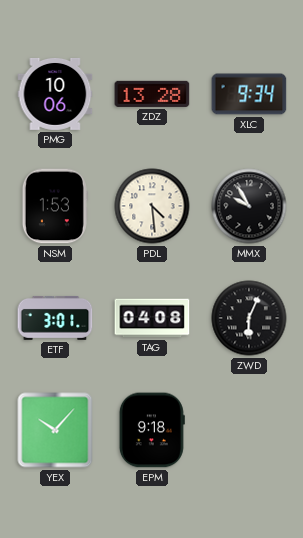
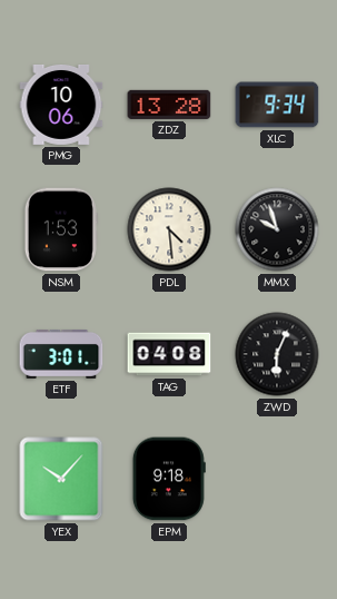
MMX: 9:55 -> 9:57 (277, 229)
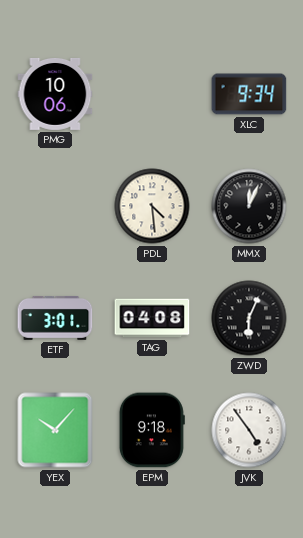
ZDZ: 13:28 -> none (169, 105)
NSM: 1:53 -> none (61, 229)
MMX: 9:57 -> 12:04 (249, 206)
JVK: none -> 4:54 (249, 430)
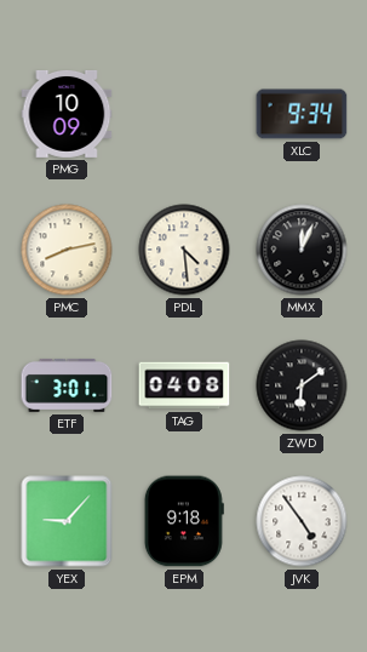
PMG: 10:06 -> 10:09 (67, 114)
PMC: none -> 8:13 (67, 250)
ZWD: 6:04 -> 6:09 (302, 385)
YEX: 10:07 -> 9:07 (67, 521)
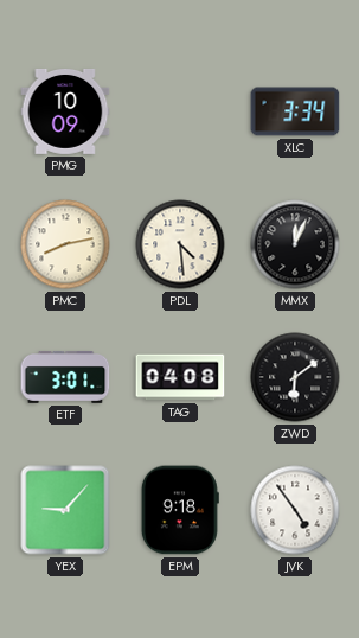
XLC: 9:34 -> 3:34 (295, 111)
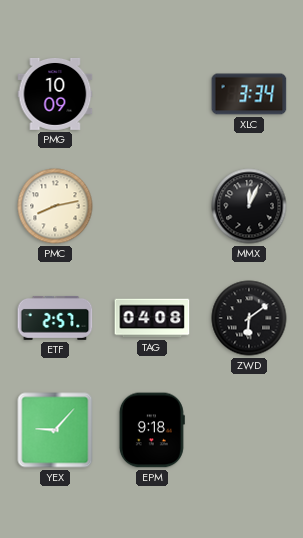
PDL: 4:29 -> none (180, 244)
ETF: 3:01 -> 2:57 (55, 318)
JVK: 4:54 -> none (295, 510)
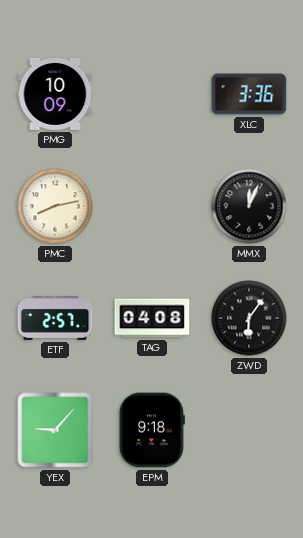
XLC: 3:34 -> 3:36 (249, 94)
ZWD: 6:09 -> 6:06 (249, 318)
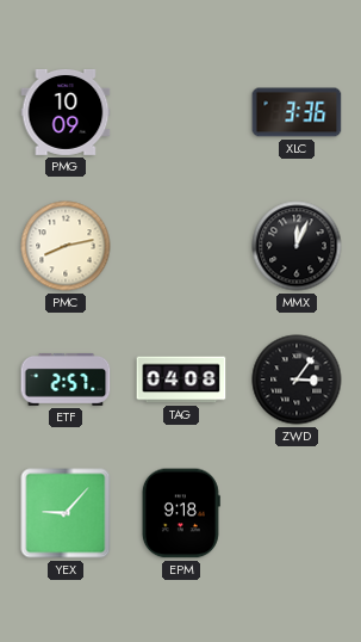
ZWD: 6:06 -> 3:06 (297, 379)
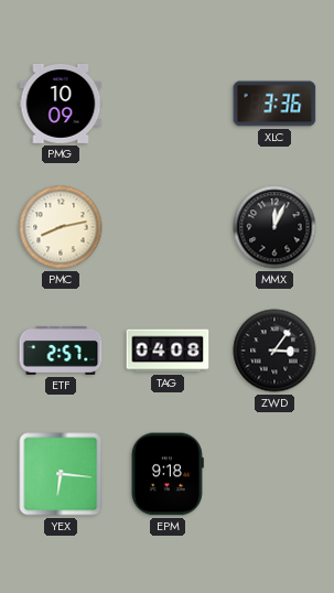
YEX: 9:07 -> 6:16 (61, 474)
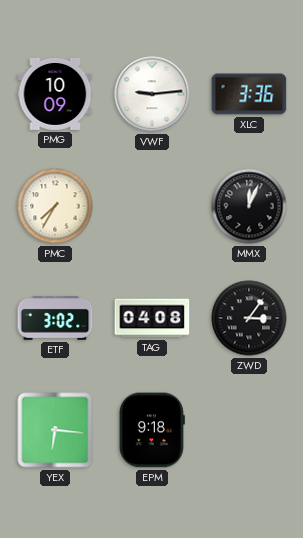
VWF: none -> 9:14 (152, 94)
PMC: 8:13 -> 7:35 (55, 206)
ETF: 2:57 -> 3:02 (55, 318)
